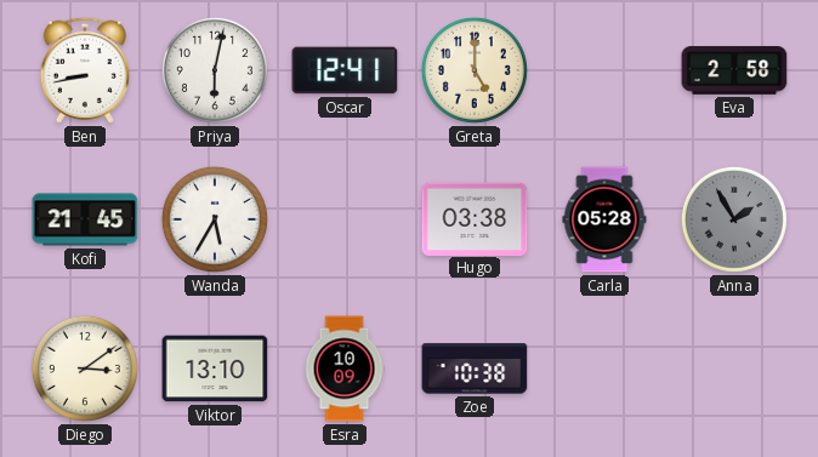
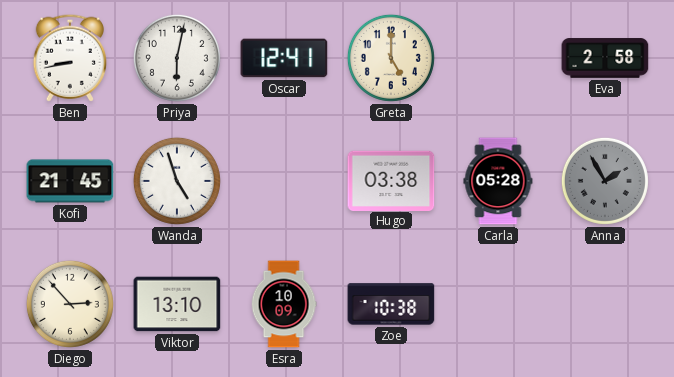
Wanda: 5:35 -> 4:57 (177, 181)
Diego: 3:09 -> 2:53 (70, 304)
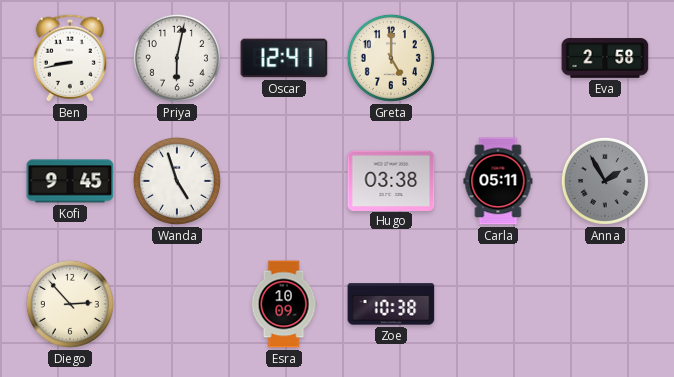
Kofi: 21:45 -> 9:45 (70, 181)
Carla: 05:28 -> 05:11 (498, 181)
Viktor: 13:10 -> none (177, 304)
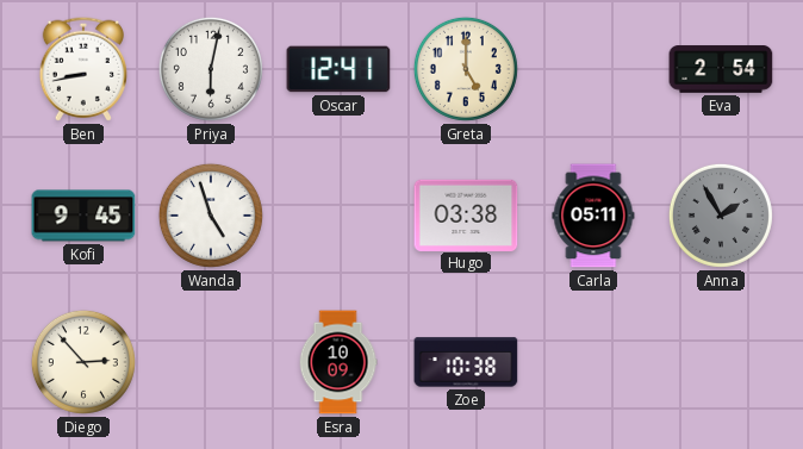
Eva: 2:58 -> 2:54 (721, 69)
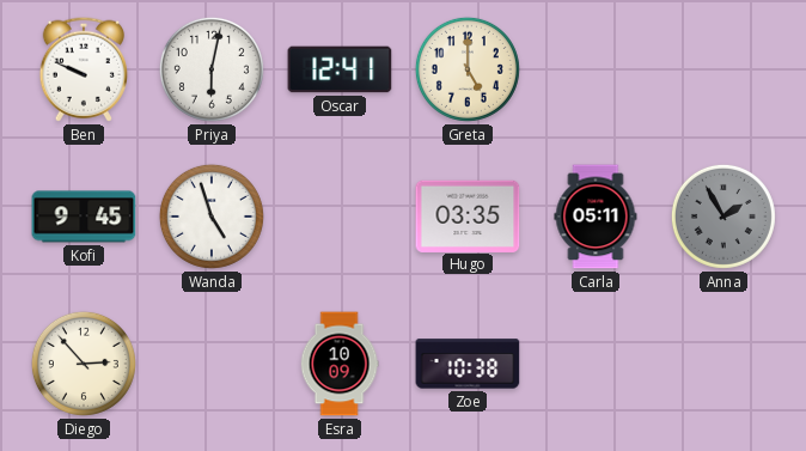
Ben: 8:43 -> 9:49 (83, 69)
Eva: 2:54 -> none (721, 69)
Hugo: 03:38 -> 03:35 (468, 215)
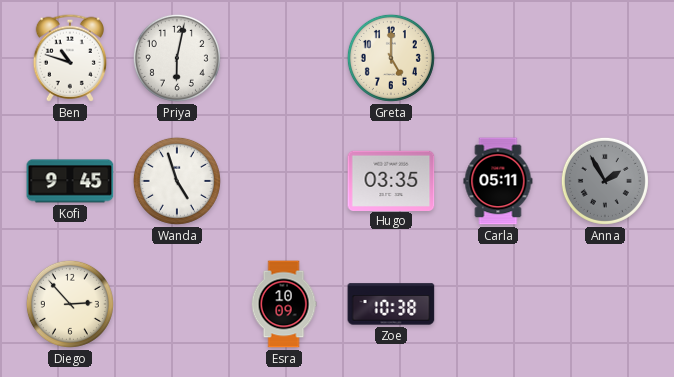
Ben: 9:49 -> 10:48 (69, 58)
Oscar: 12:41 -> none (340, 69)
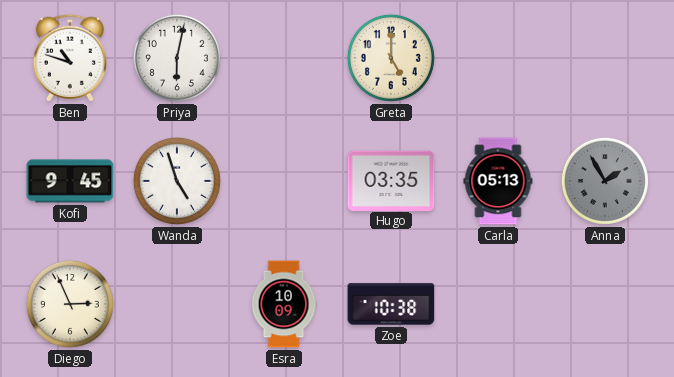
Carla: 05:11 -> 05:13 (498, 181)
Diego: 2:53 -> 2:56 (70, 304)
